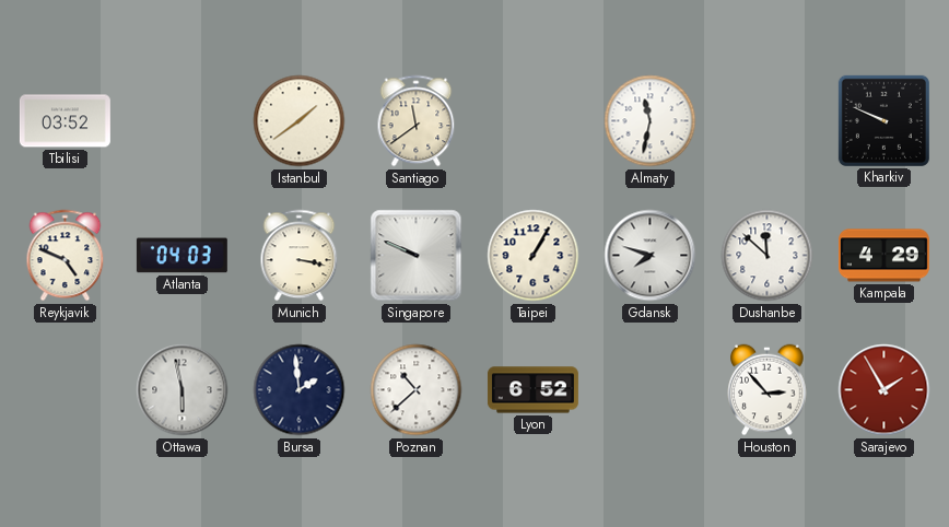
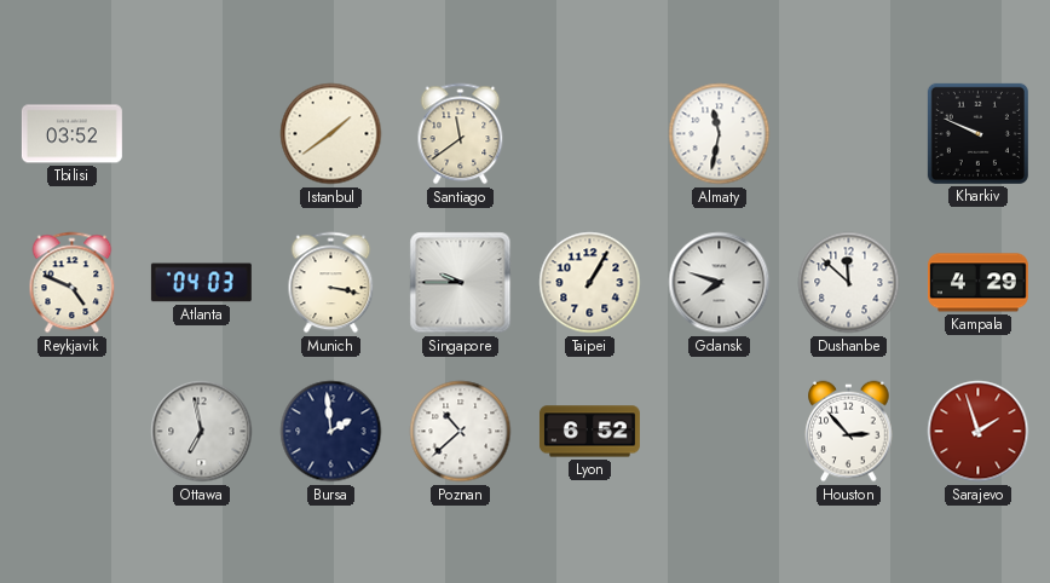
Singapore: 9:49 -> 9:45 (461, 283)
Ottawa: 5:58 -> 6:58 (202, 432)
Sarajevo: 1:55 -> 1:57 (979, 432)
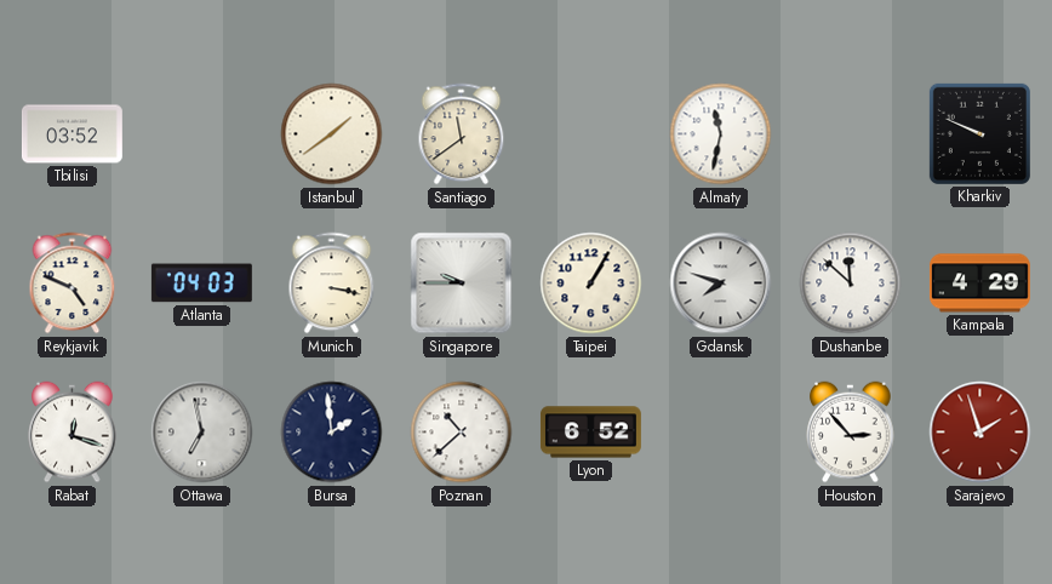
Rabat: none -> 12:18 (73, 433)
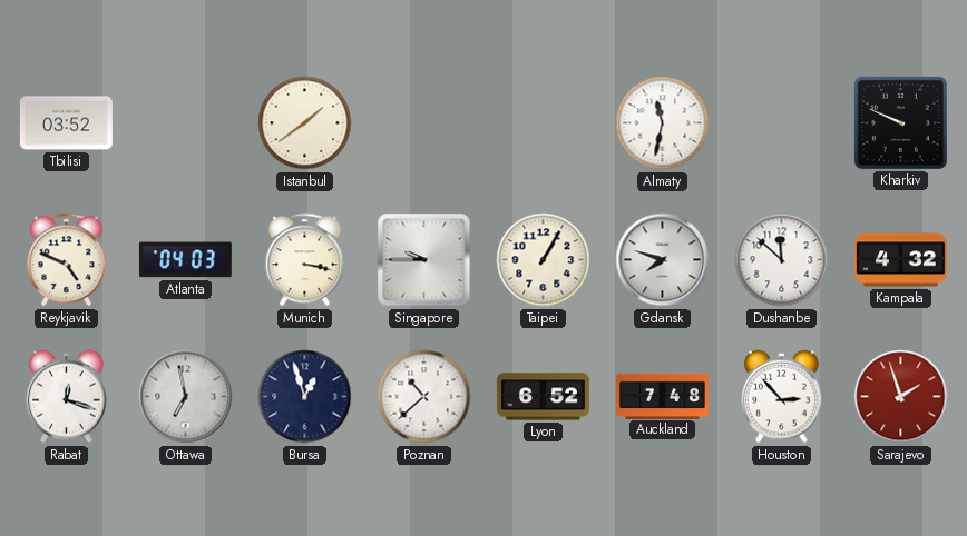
Santiago: 11:39 -> none (462, 134)
Kampala: 4:29 -> 4:32 (900, 260)
Bursa: 1:59 -> 12:57 (305, 397)
Auckland: none -> 7:48 (662, 396)
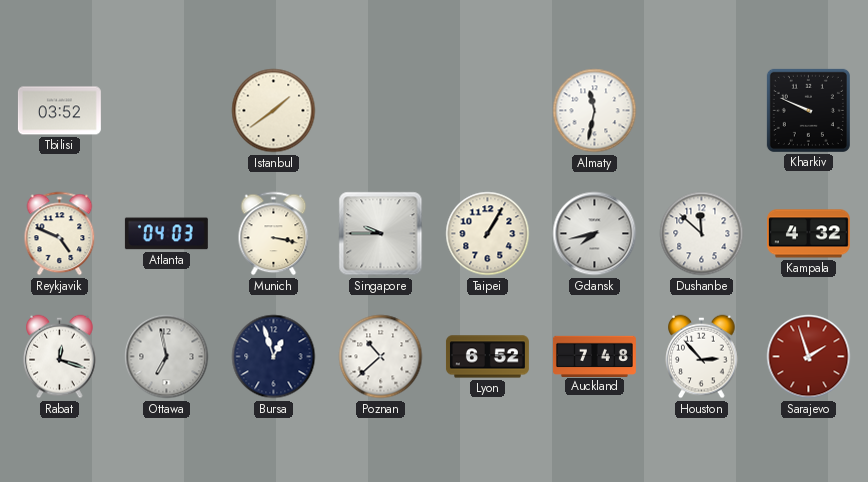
Gdansk: 7:48 -> 7:43 (595, 234)
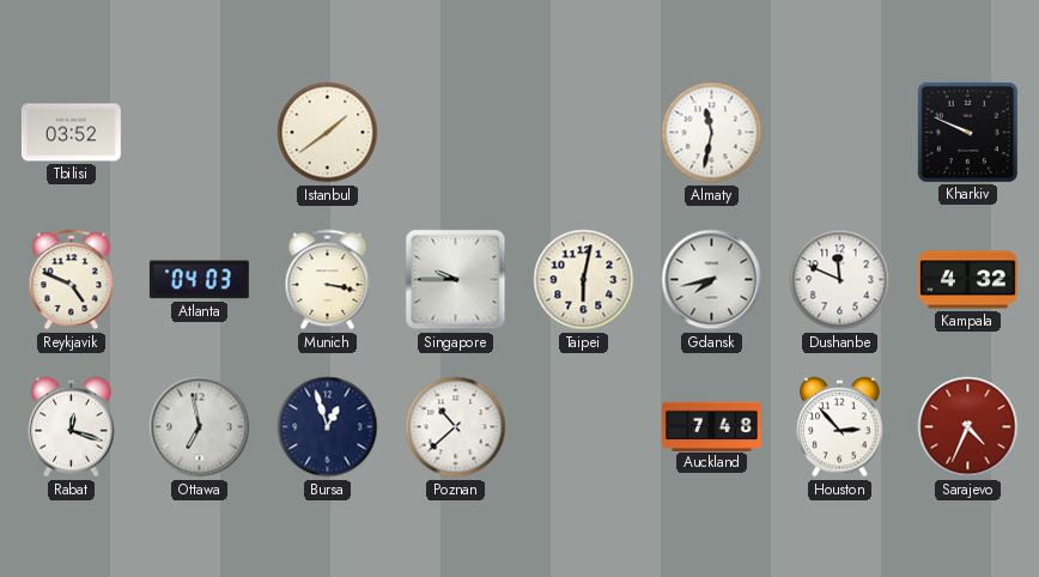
Taipei: 1:05 -> 6:02 (584, 280)
Dushanbe: 11:52 -> 11:49 (840, 280)
Lyon: 6:52 -> none (487, 357)
Sarajevo: 1:57 -> 4:34 (968, 427)
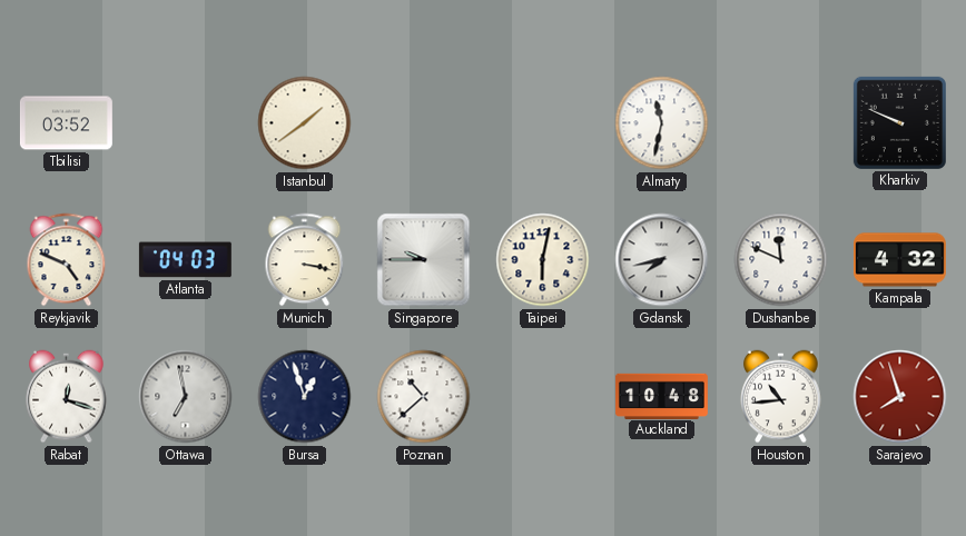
Auckland: 7:48 -> 10:48 (661, 396)
Houston: 2:53 -> 10:44 (781, 397)
Sarajevo: 4:34 -> 7:57 (900, 397)
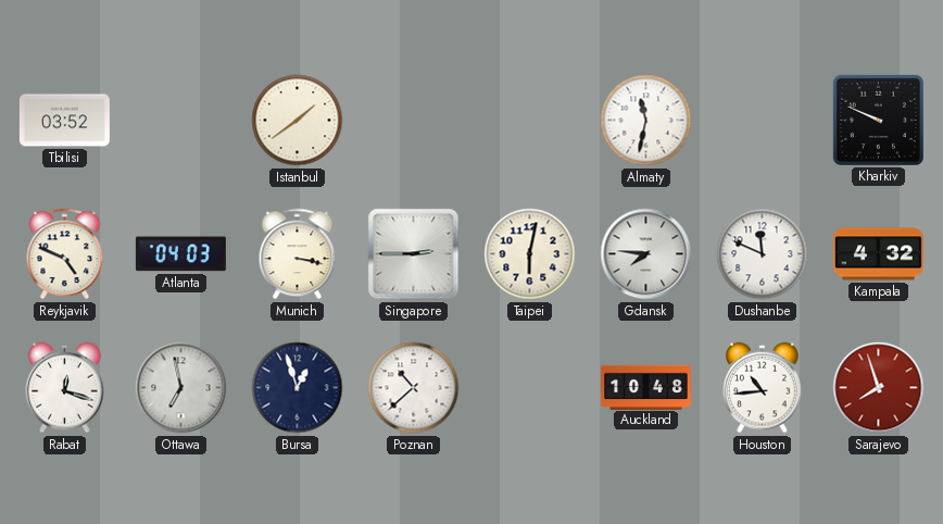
Singapore: 9:45 -> 2:45 (414, 254)
Gdansk: 7:43 -> 7:46 (646, 254)
